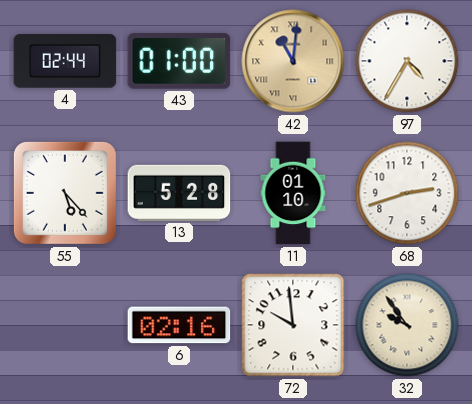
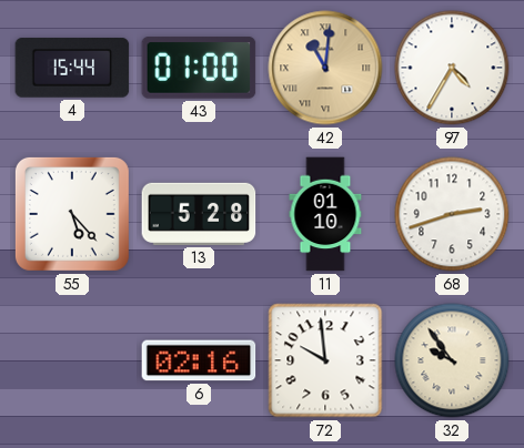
4: 02:44 -> 15:44 (72, 68)
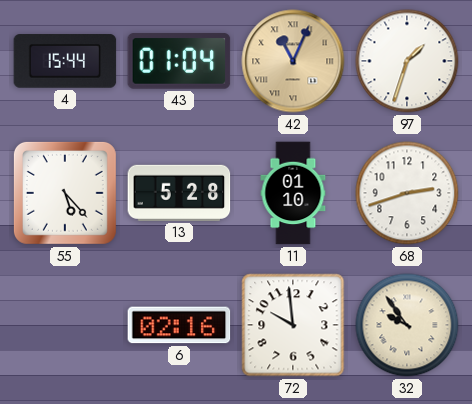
43: 01:00 -> 01:04 (179, 61)
42: 11:01 -> 11:04 (293, 61)
97: 4:35 -> 1:33 (407, 61)
